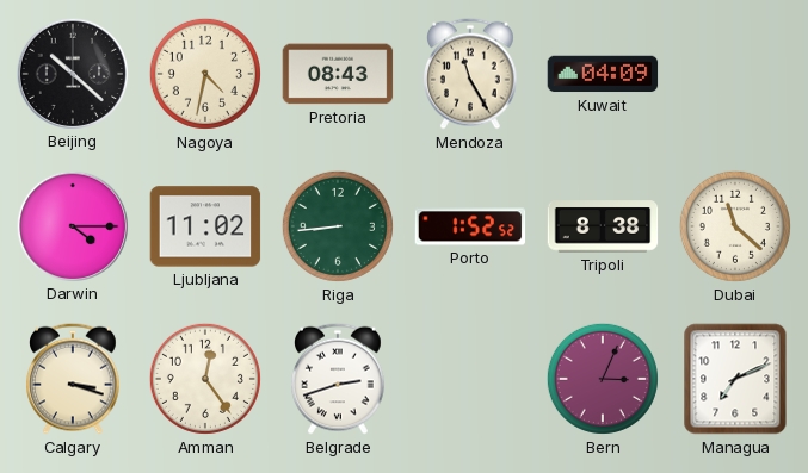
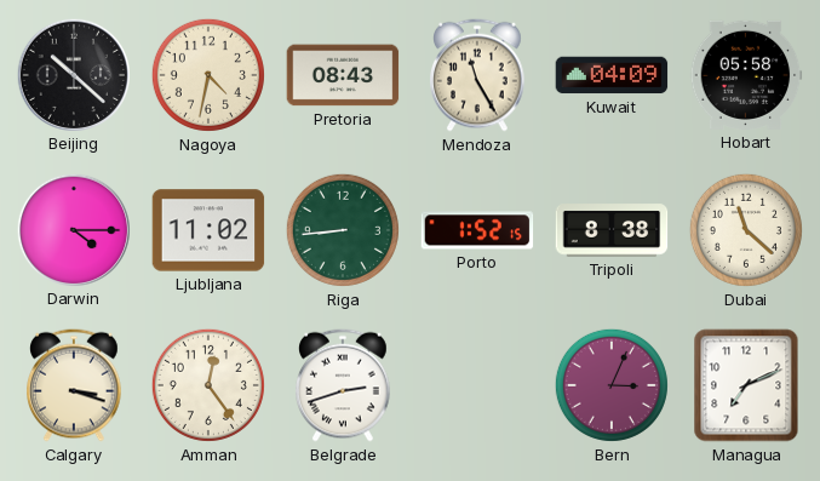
Hobart: none -> 05:58 (746, 75)
Porto: 1:52:52 -> 1:52:15 (477, 230)
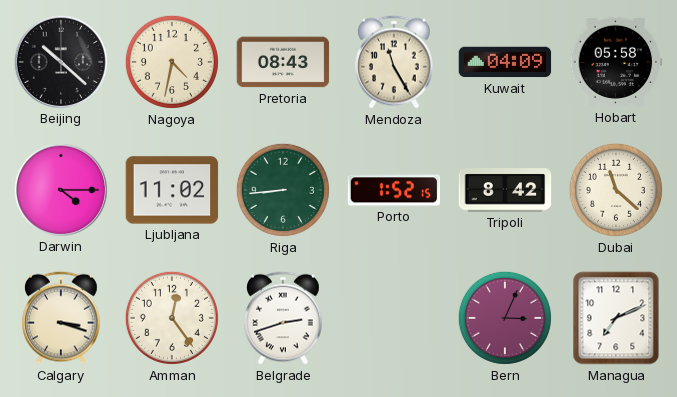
Tripoli: 8:38 -> 8:42 (505, 190)
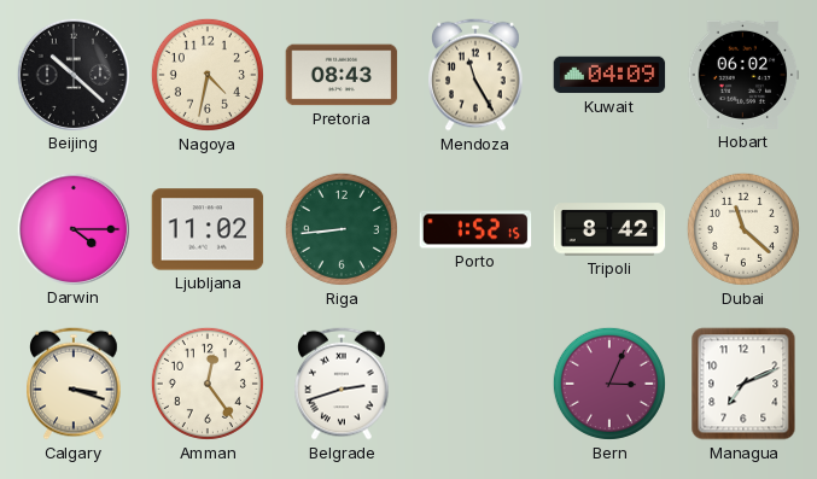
Hobart: 05:58 -> 06:02 (743, 75)
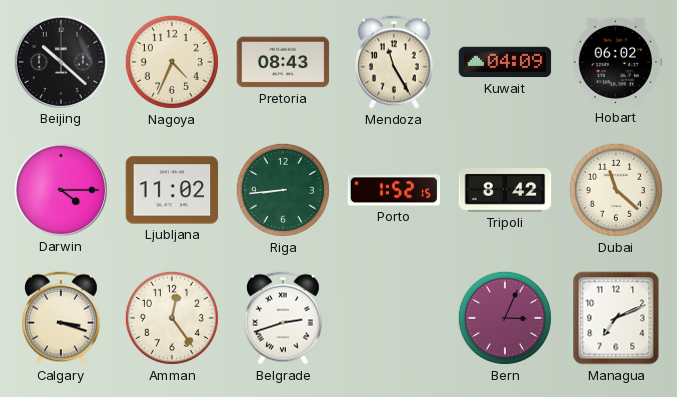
Nagoya: 4:32 -> 4:34 (172, 62)
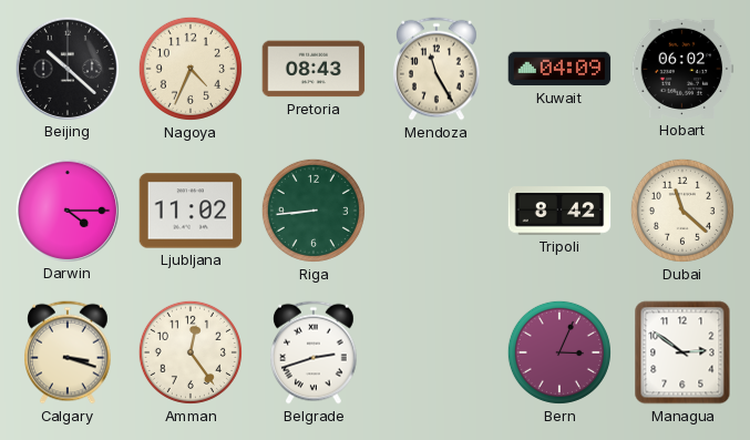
Porto: 1:52 -> none (394, 190)
Managua: 7:11 -> 2:51 (682, 352)
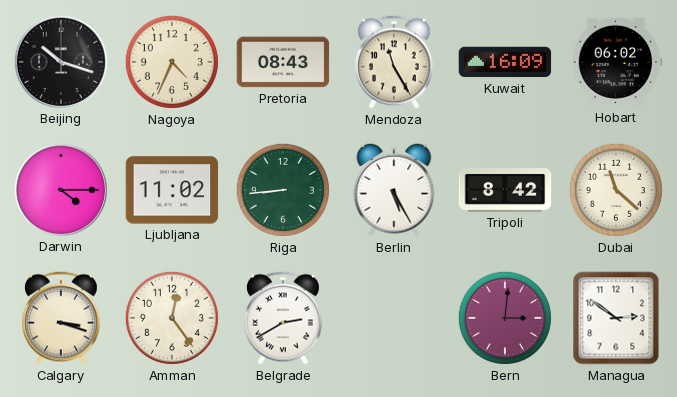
Beijing: 10:22 -> 10:18 (60, 61)
Kuwait: 04:09 -> 16:09 (505, 62)
Berlin: none -> 5:25 (394, 190)
Belgrade: 2:42 -> 2:40 (284, 318)
Bern: 3:04 -> 3:01 (505, 318)
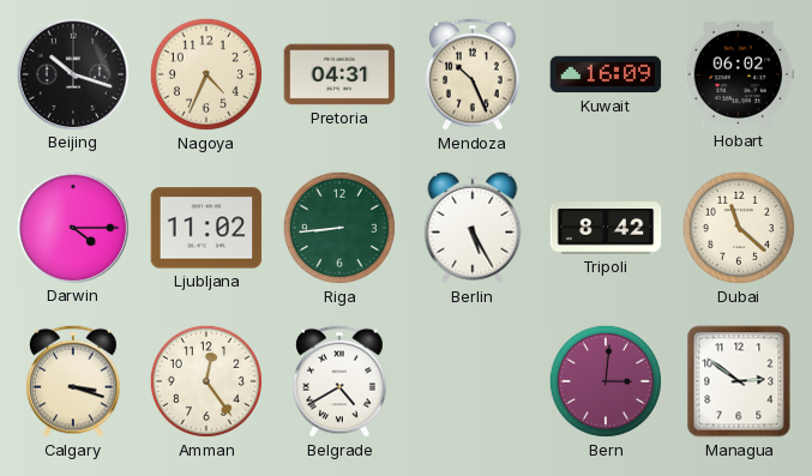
Pretoria: 08:43 -> 04:31 (339, 74)
Mendoza: 11:25 -> 10:26 (474, 74)
Belgrade: 2:40 -> 4:40 (341, 381)
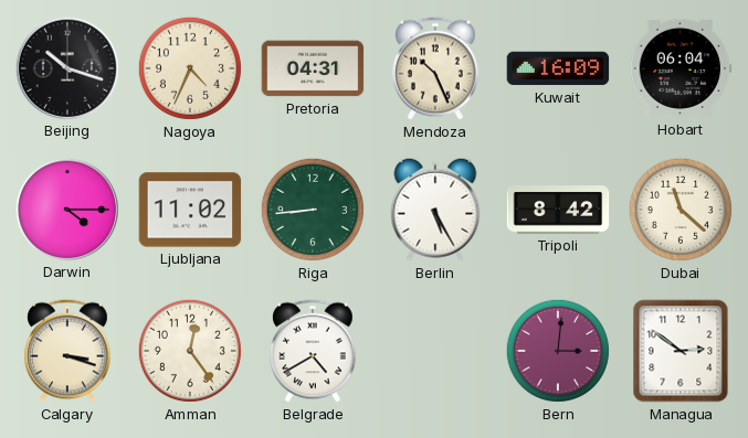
Hobart: 06:02 -> 06:04 (681, 68)
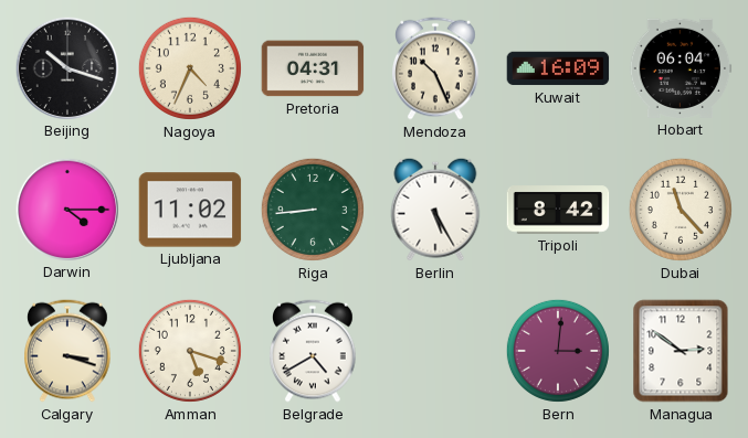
Dubai: 11:22 -> 11:23 (681, 210)
Amman: 12:24 -> 5:18 (190, 351)
